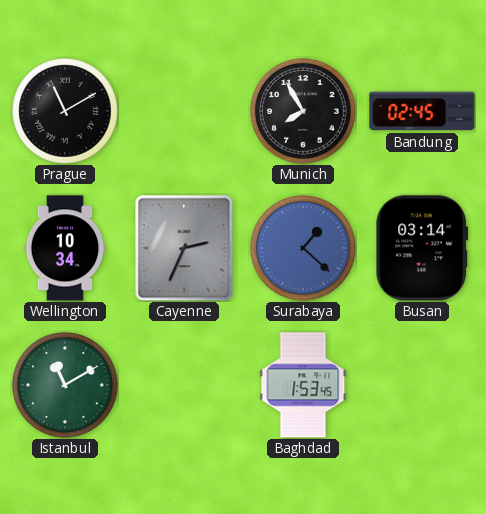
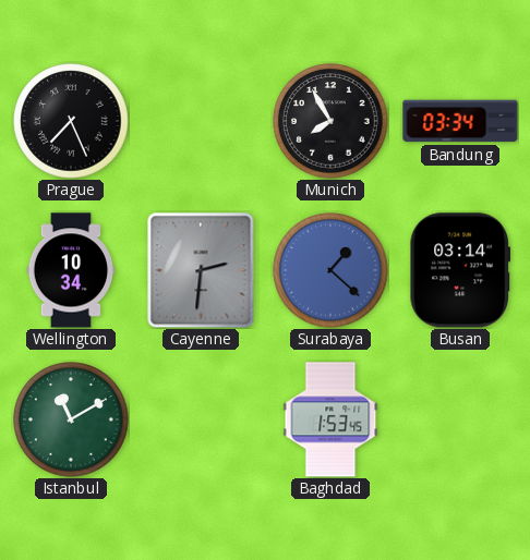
Prague: 11:10 -> 7:26 (71, 121)
Bandung: 02:45 -> 03:34 (460, 121)
Cayenne: 2:34 -> 2:31 (201, 270)
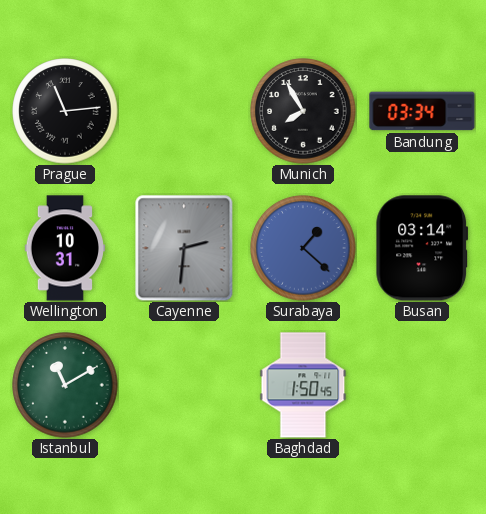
Prague: 7:26 -> 11:14 (65, 111)
Wellington: 10:34 -> 10:31 (65, 248)
Baghdad: 1:53 -> 1:50 (303, 385)
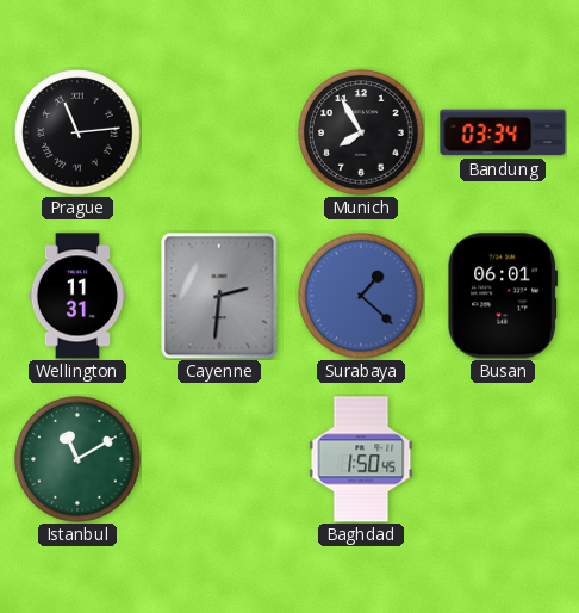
Wellington: 10:31 -> 11:31 (77, 296)
Busan: 03:14 -> 06:01 (503, 296)
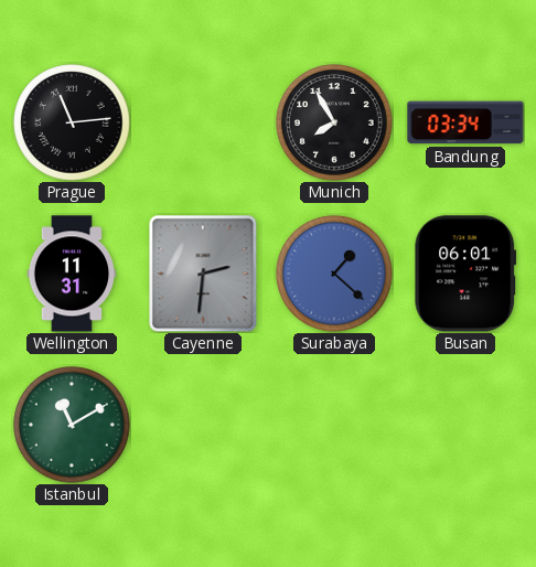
Baghdad: 1:50 -> none (361, 459)
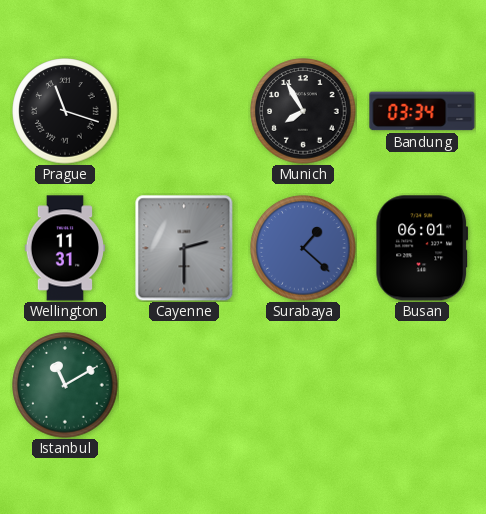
Prague: 11:14 -> 11:18 (65, 111)
Cayenne: 2:31 -> 2:30 (184, 248)
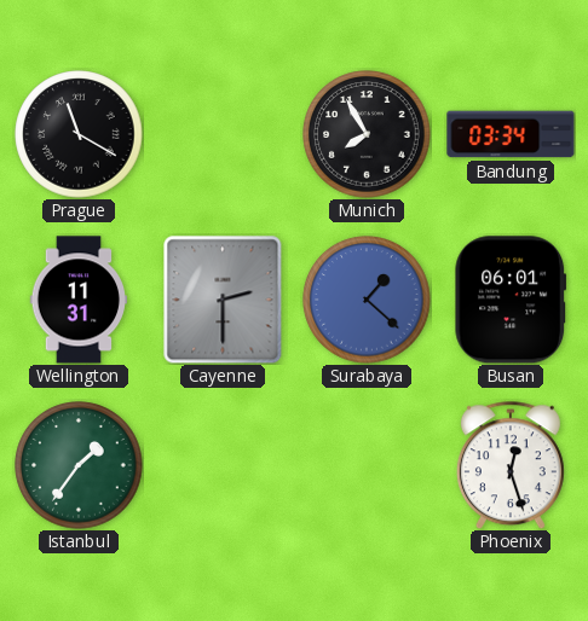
Prague: 11:18 -> 11:20 (79, 134)
Istanbul: 11:10 -> 1:36 (79, 465)
Phoenix: none -> 12:27 (511, 465)
